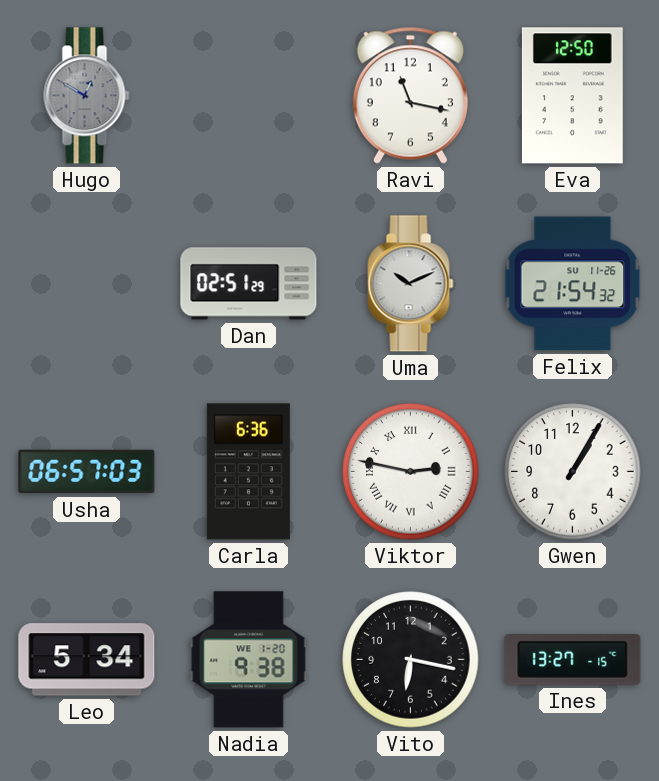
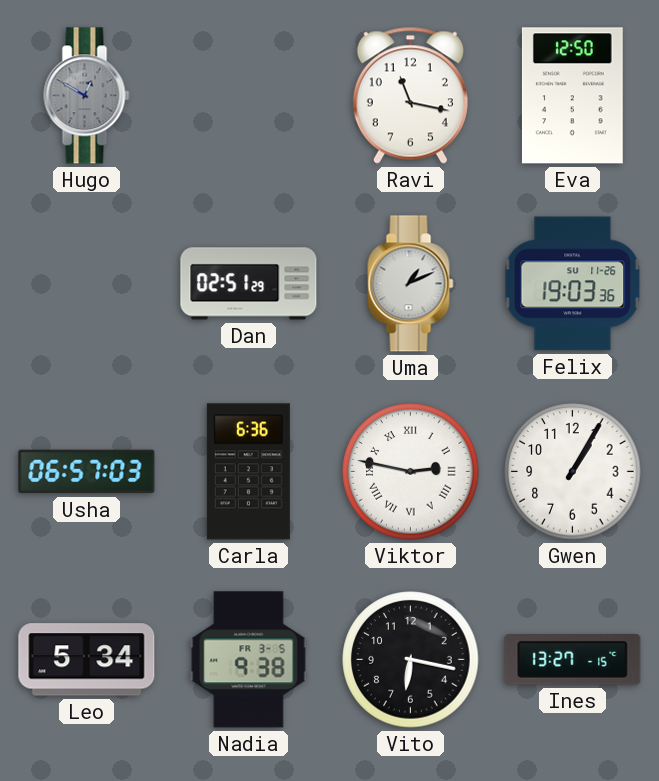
Uma: 10:11 -> 1:11 (411, 284)
Felix: 21:54 -> 19:03 (573, 284)
Nadia date: WE 1-20 -> FR 3-5 (249, 660)
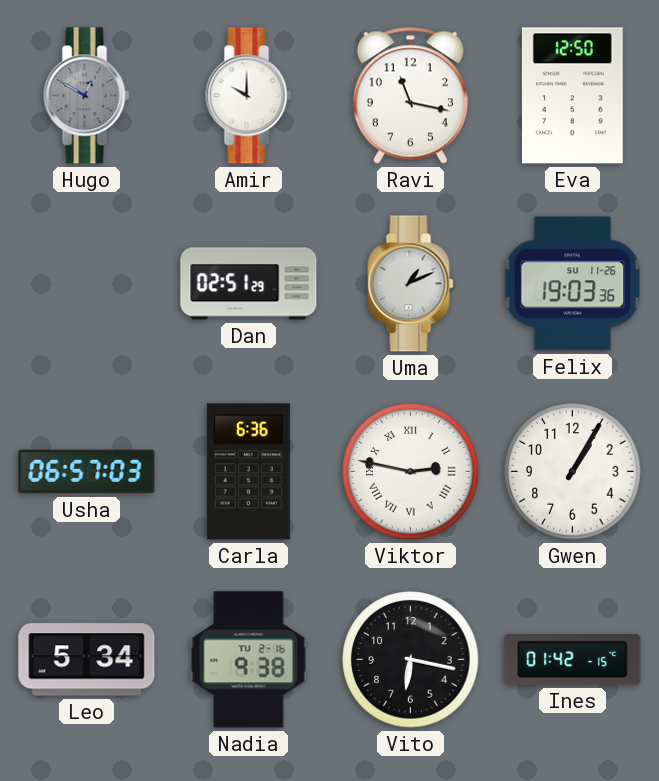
Amir: none -> 10:00 (249, 96)
Nadia date: FR 3-5 -> TU 2-16 (249, 660)
Ines: 13:27 -> 01:42 (573, 660)
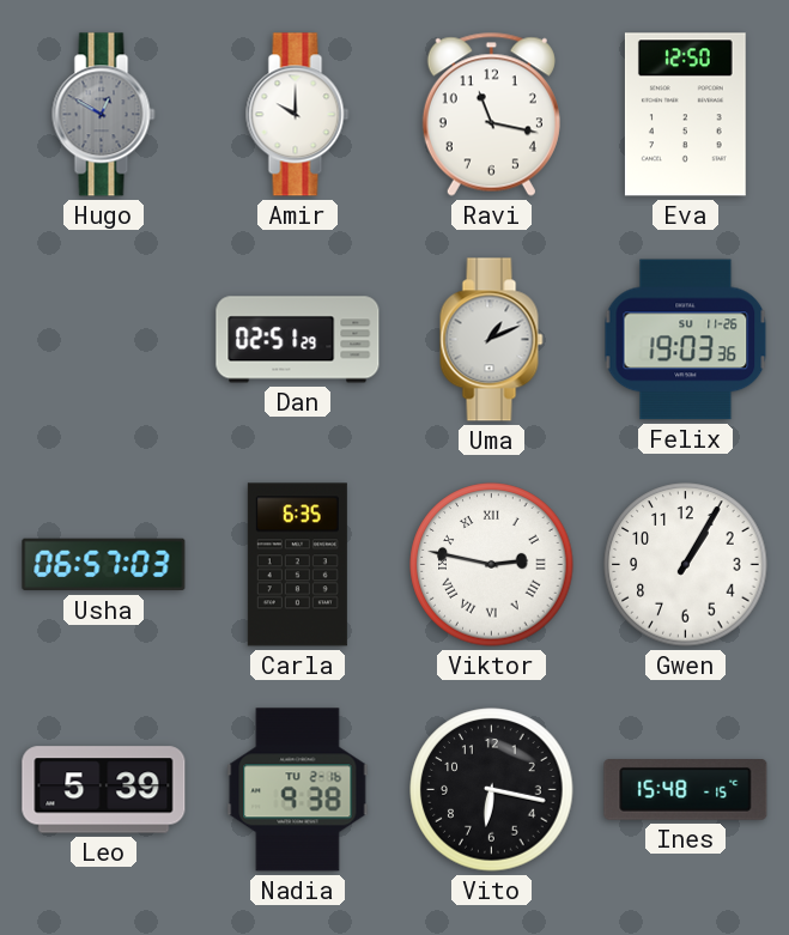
Carla: 6:36 -> 6:35 (297, 565)
Leo: 5:34 -> 5:39 (104, 790)
Ines: 01:42 -> 15:48 (686, 790)
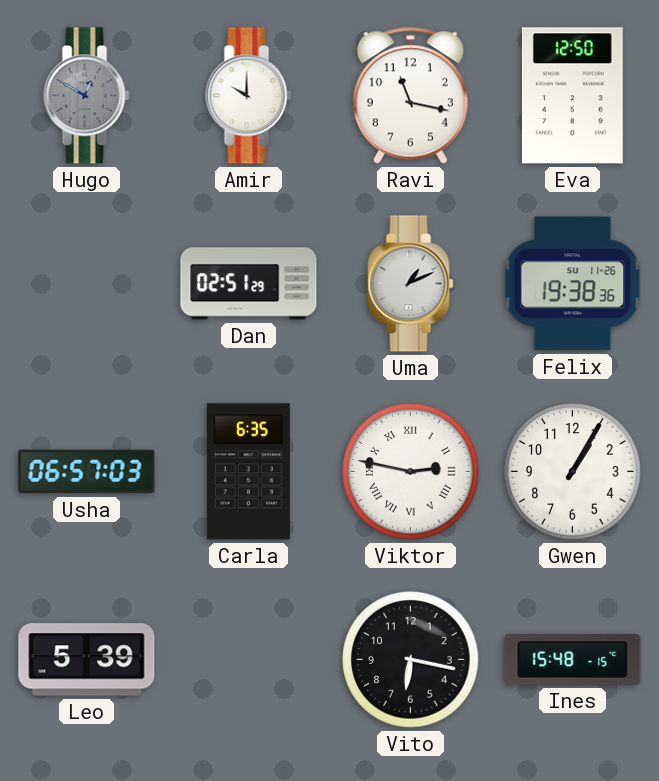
Felix: 19:03 -> 19:38 (573, 284)
Nadia: 9:38 -> none (298, 790)
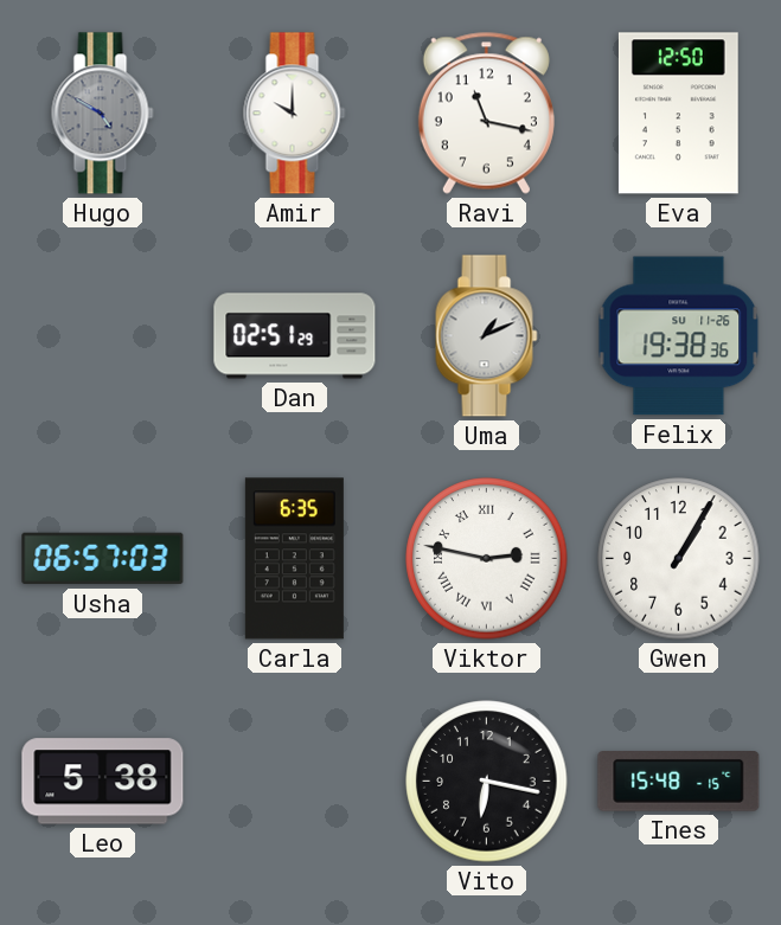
Hugo: 12:50 -> 4:50 (103, 114)
Leo: 5:39 -> 5:38 (103, 782)
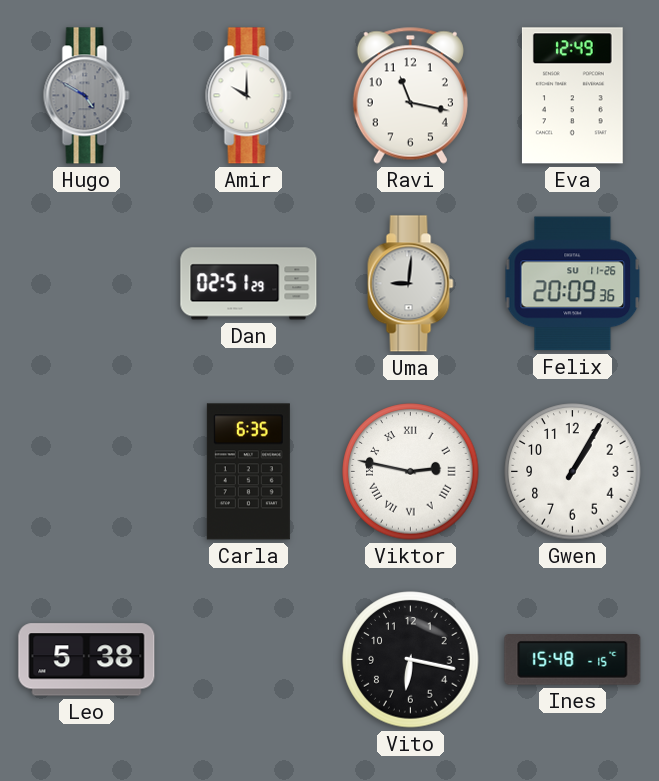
Eva: 12:50 -> 12:49 (572, 96)
Uma: 1:11 -> 9:01 (411, 284)
Felix: 19:38 -> 20:09 (573, 284)
Usha: 06:57 -> none (103, 559)
